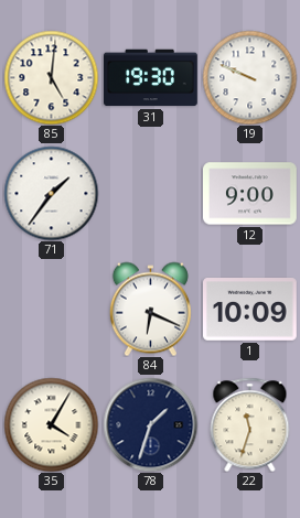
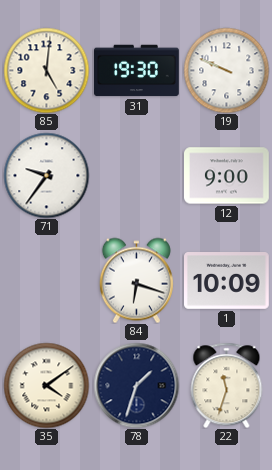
71: 1:36 -> 9:36 (46, 175)
84: 6:19 -> 6:18 (136, 280)
35: 4:05 -> 4:09 (46, 385)
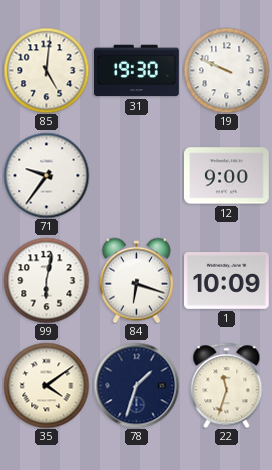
99: none -> 6:02 (46, 280)
